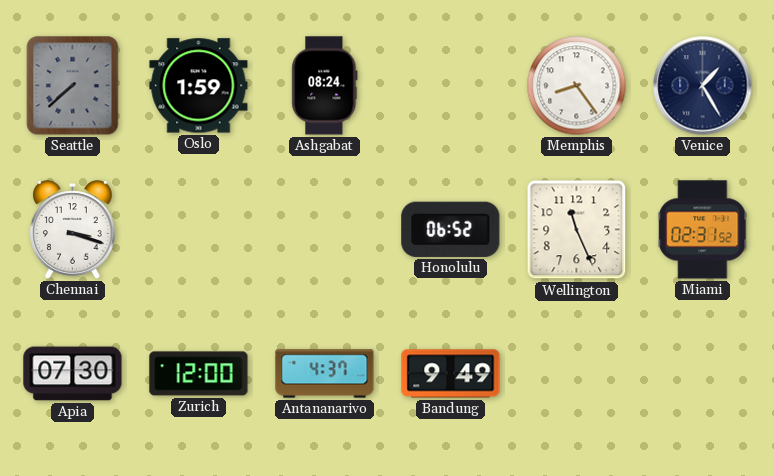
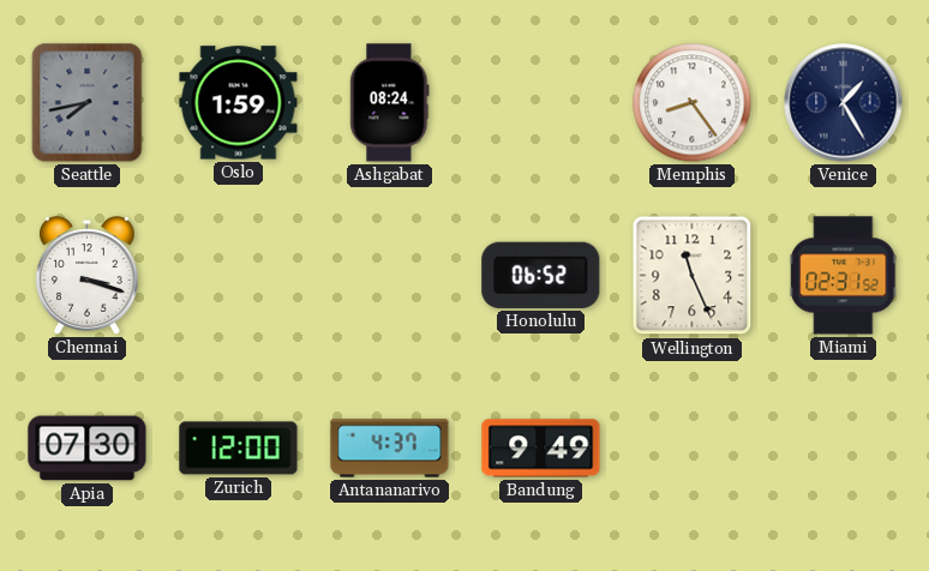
Seattle: 7:38 -> 7:43 (88, 103)
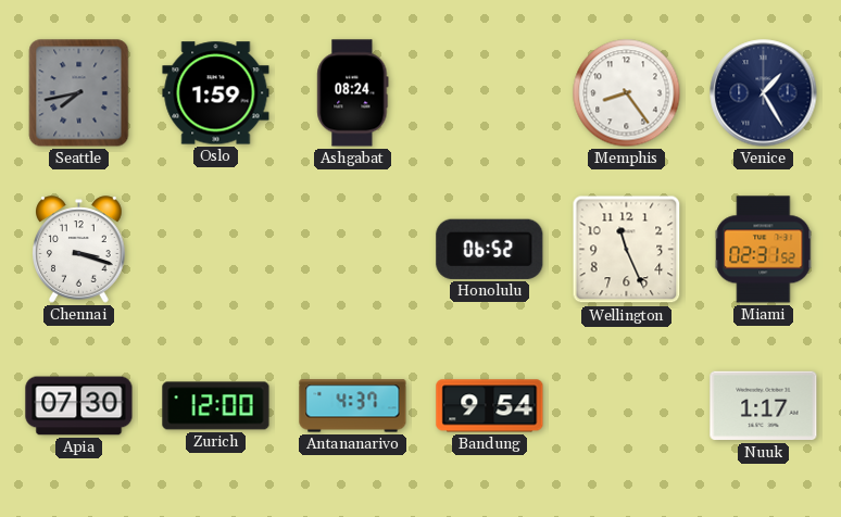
Bandung: 9:49 -> 9:54 (490, 406)
Nuuk: none -> 1:17 (764, 406)
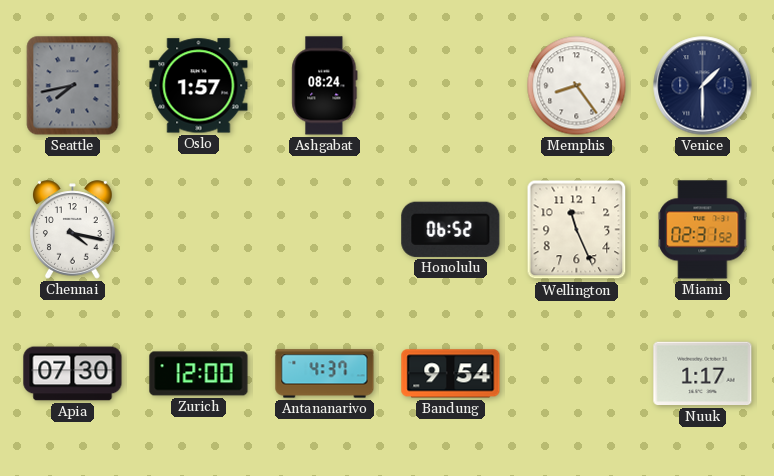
Oslo: 1:59 -> 1:57 (199, 86)
Venice: 1:25 -> 1:30 (703, 86)
Chennai: 3:18 -> 4:17 (73, 230)
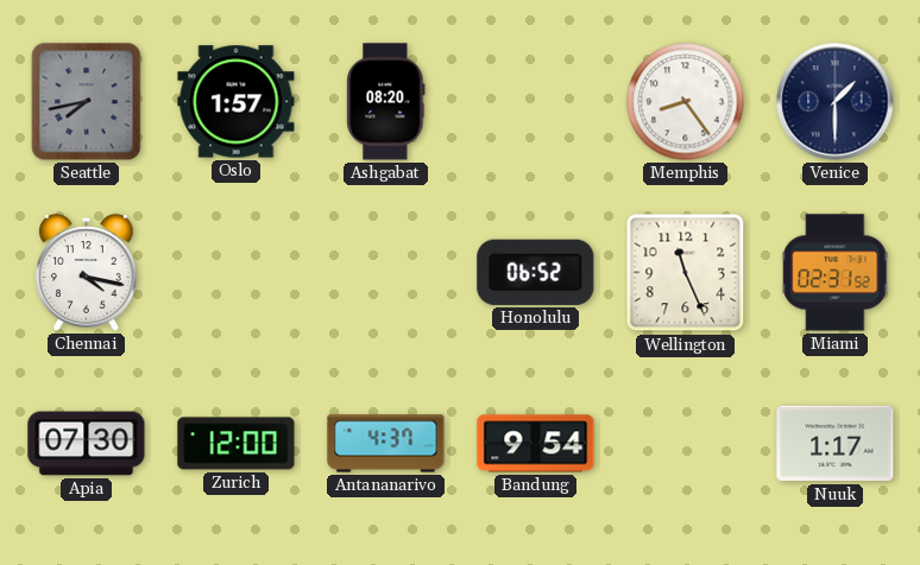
Ashgabat: 08:24 -> 08:20 (386, 102)
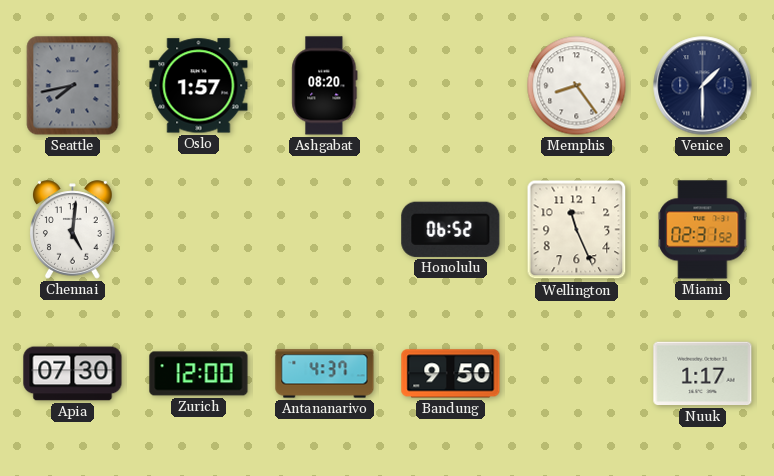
Chennai: 4:17 -> 5:01 (73, 230)
Bandung: 9:54 -> 9:50 (451, 374)
